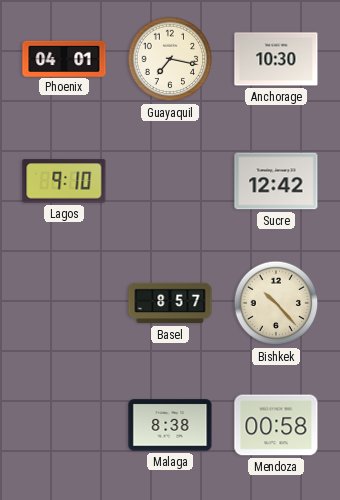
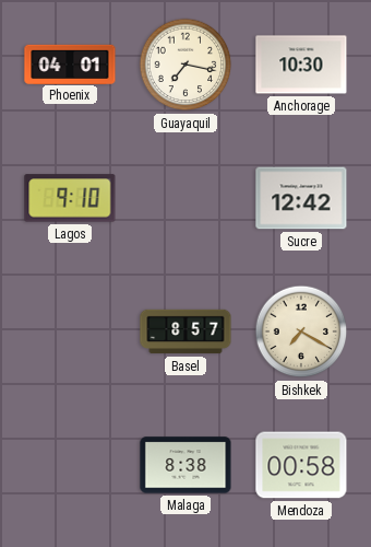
Bishkek: 10:23 -> 7:20 (301, 331)
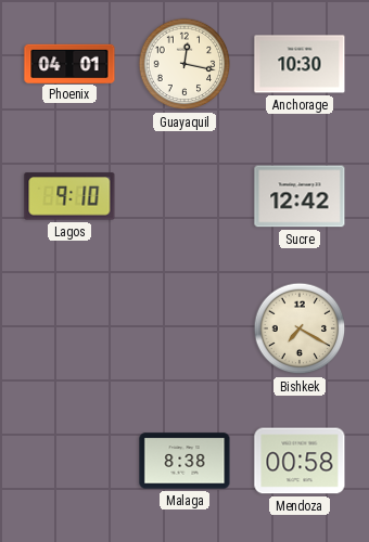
Guayaquil: 7:17 -> 12:17 (184, 64)
Basel: 8:57 -> none (185, 331)
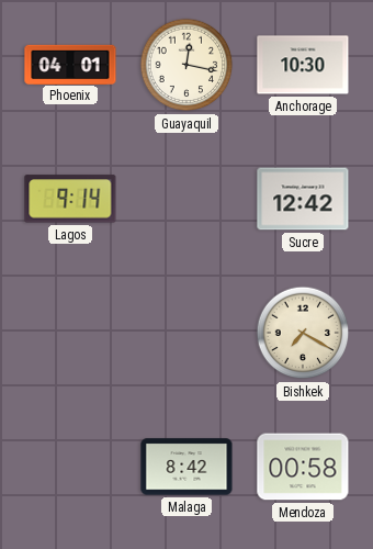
Lagos: 9:10 -> 9:14 (70, 199)
Malaga: 8:38 -> 8:42 (187, 467)
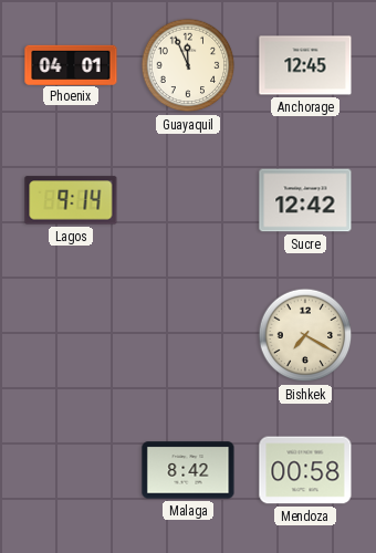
Guayaquil: 12:17 -> 11:56 (188, 65)
Anchorage: 10:30 -> 12:45 (305, 65)
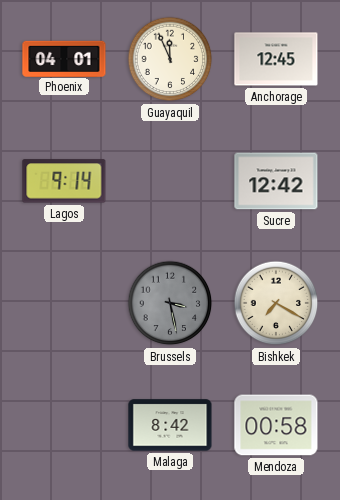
Brussels: none -> 3:28 (170, 303)
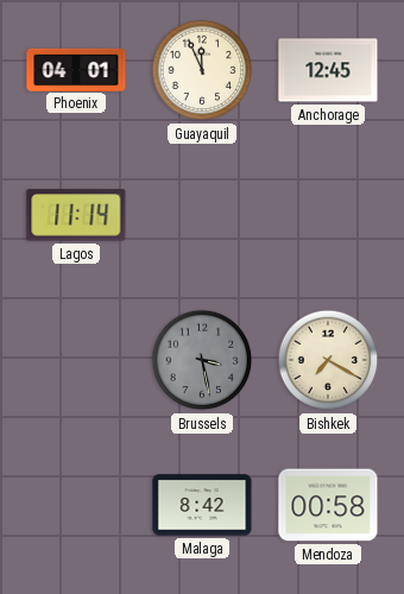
Lagos: 9:14 -> 11:14 (76, 215)
Sucre: 12:42 -> none (276, 181)
